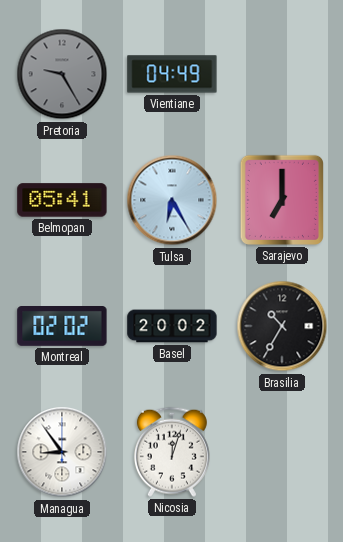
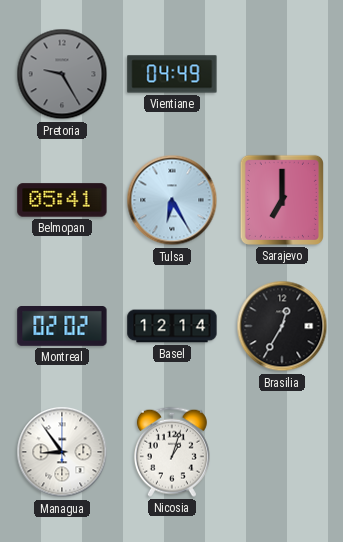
Basel: 20:02 -> 12:14 (172, 326)
Brasilia: 10:35 -> 12:35 (282, 326)
Nicosia: 12:03 -> 1:03 (172, 452)
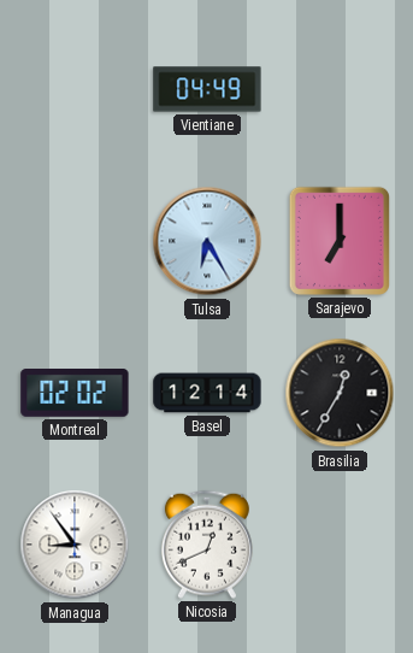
Pretoria: 9:25 -> none (62, 74)
Belmopan: 05:41 -> none (62, 200)
Nicosia: 1:03 -> 12:41 (207, 545)
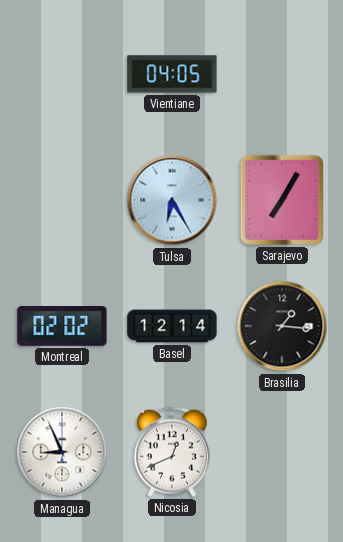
Vientiane: 04:49 -> 04:05 (172, 74)
Sarajevo: 7:00 -> 7:05 (282, 200)
Brasilia: 12:35 -> 1:16 (282, 326)
Managua: 8:54 -> 8:56 (62, 452)
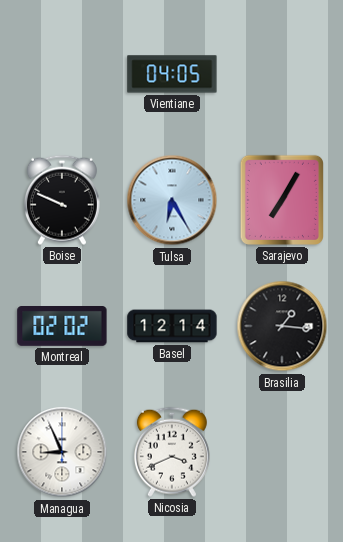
Boise: none -> 9:49 (62, 200)
Nicosia: 12:41 -> 3:41 (172, 452)
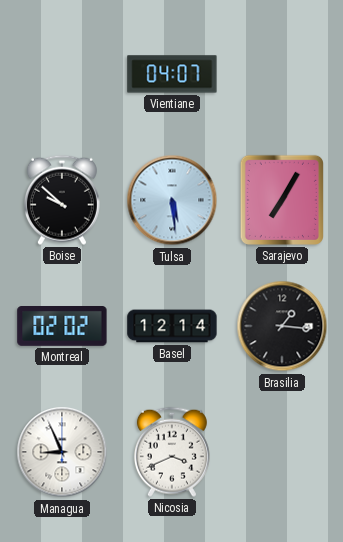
Vientiane: 04:05 -> 04:07 (172, 74)
Boise: 9:49 -> 9:52 (62, 200)
Tulsa: 6:25 -> 5:29 (172, 200)
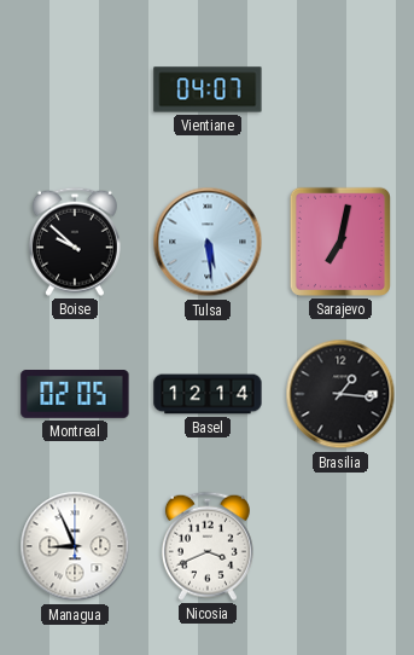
Sarajevo: 7:05 -> 7:02 (340, 242)
Montreal: 02:02 -> 02:05 (75, 395)
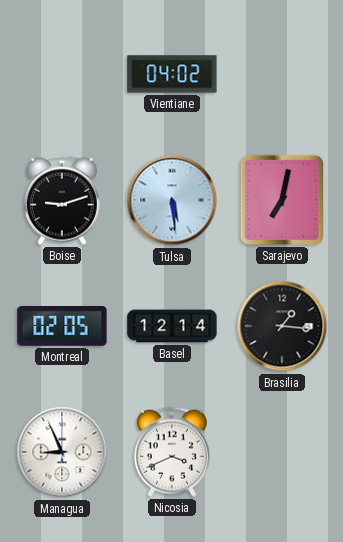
Vientiane: 04:07 -> 04:02 (172, 74)
Boise: 9:52 -> 9:12 (62, 200)
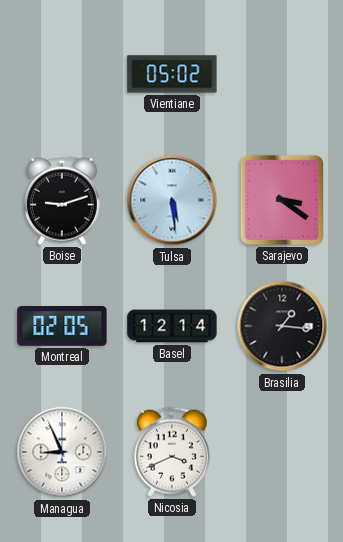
Vientiane: 04:02 -> 05:02 (172, 74)
Sarajevo: 7:02 -> 3:21 (282, 200)
